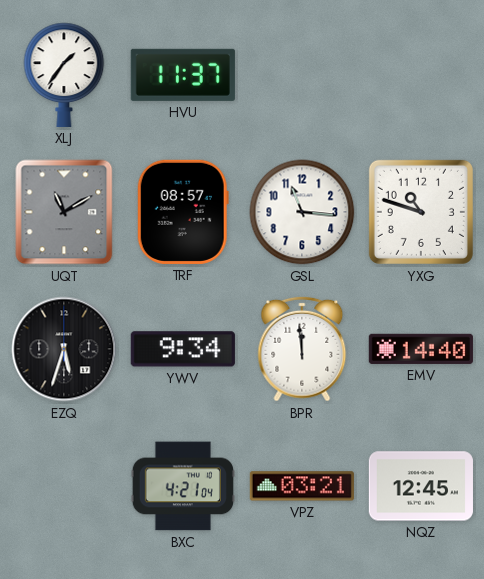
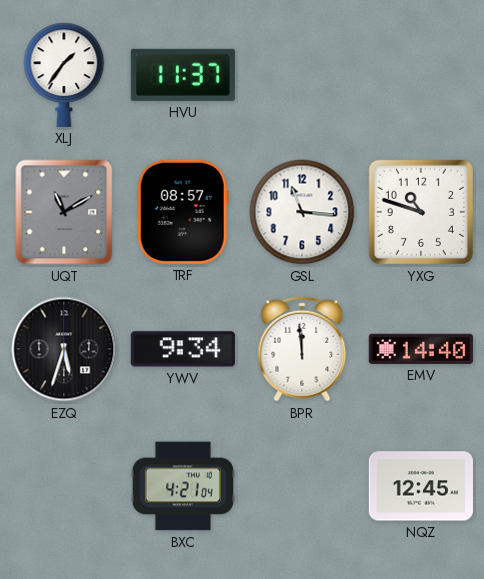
VPZ: 03:21 -> none (302, 486)
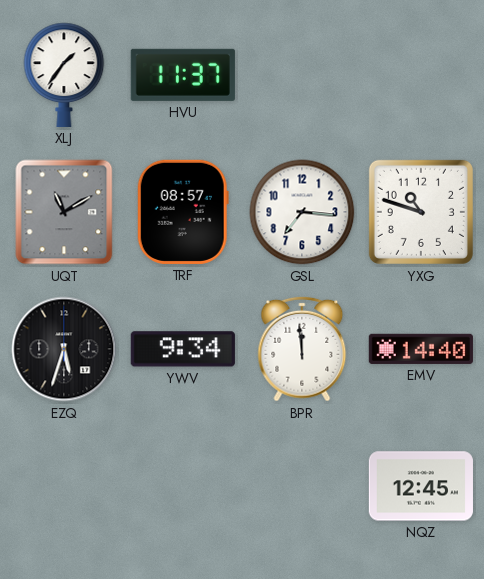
GSL: 11:16 -> 7:16 (302, 212)
BXC: 4:21 -> none (183, 486)
